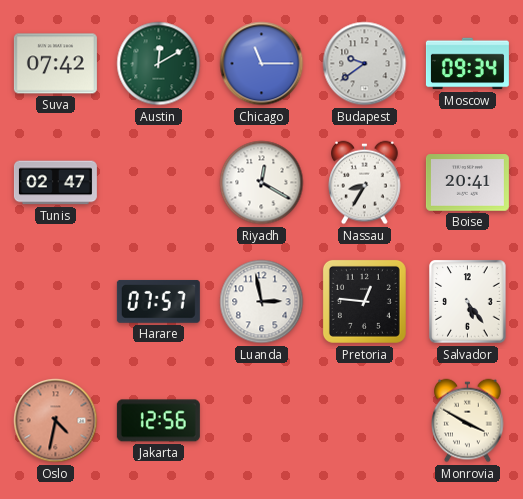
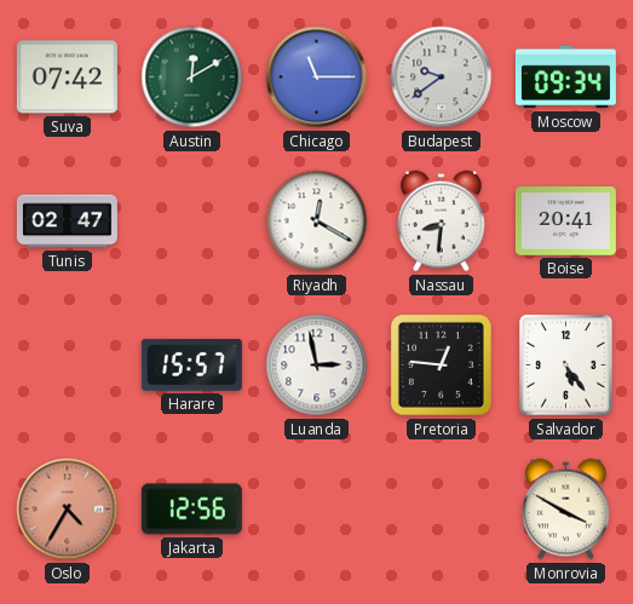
Nassau: 8:35 -> 8:31 (442, 222)
Harare: 07:57 -> 15:57 (191, 364)
Oslo: 4:32 -> 4:35 (68, 510)
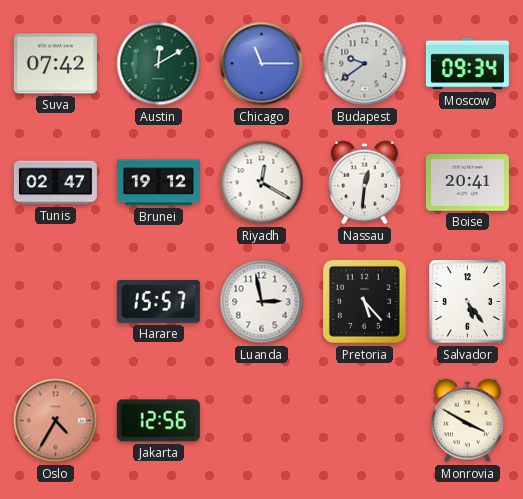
Brunei: none -> 19:12 (158, 183)
Nassau: 8:31 -> 12:31 (365, 183)
Pretoria: 12:46 -> 5:23 (364, 301)
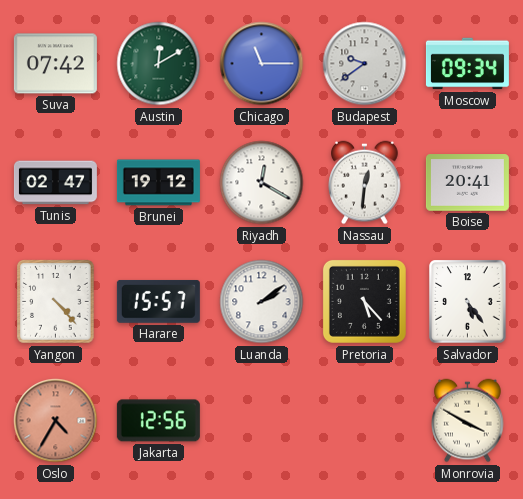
Yangon: none -> 4:23 (56, 302)
Luanda: 2:58 -> 2:09 (262, 302)
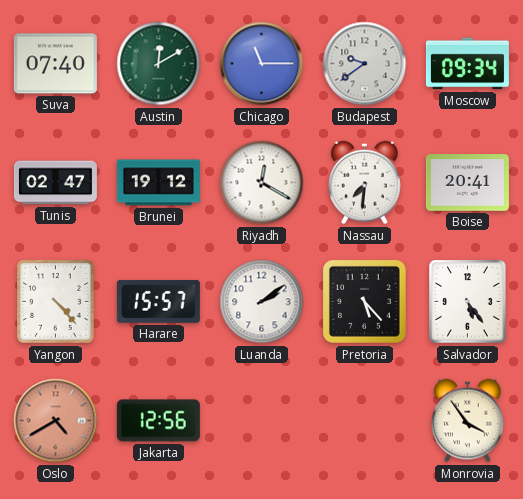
Suva: 07:42 -> 07:40 (55, 64)
Nassau: 12:31 -> 7:31 (365, 183)
Oslo: 4:35 -> 4:40 (56, 421)
Monrovia: 3:50 -> 3:54 (468, 421)
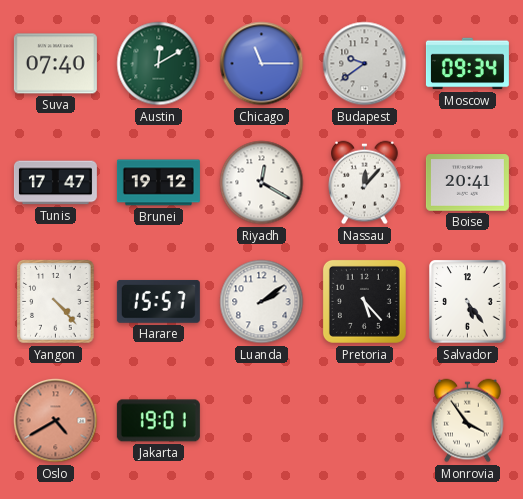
Tunis: 02:47 -> 17:47 (55, 183)
Nassau: 7:31 -> 12:07 (365, 183)
Jakarta: 12:56 -> 19:01 (158, 421)
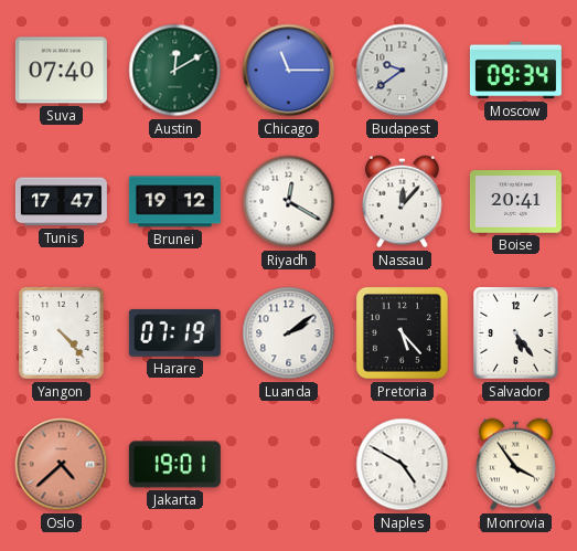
Harare: 15:57 -> 07:19 (174, 332)
Oslo: 4:40 -> 4:38 (62, 465)
Naples: none -> 4:50 (403, 465)
